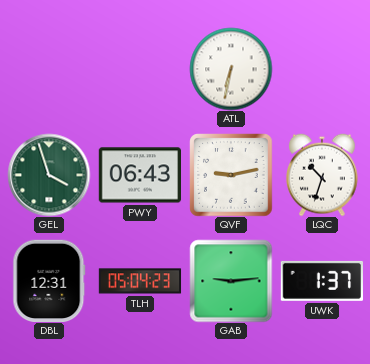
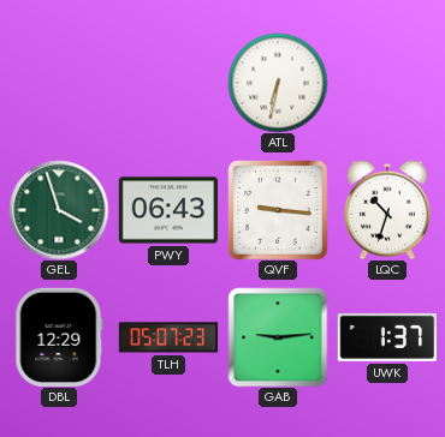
QVF: 9:13 -> 9:16 (278, 210)
DBL: 12:31 -> 12:29 (59, 336)
TLH: 05:04 -> 05:07 (168, 337)
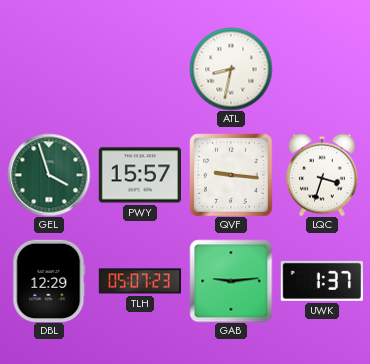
ATL: 6:32 -> 8:32 (231, 69)
PWY: 06:43 -> 15:57 (139, 175)
LQC: 10:33 -> 3:33 (323, 175)
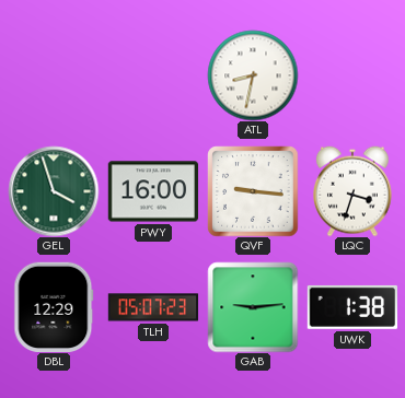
PWY: 15:57 -> 16:00 (152, 191)
UWK: 1:37 -> 1:38 (351, 307)
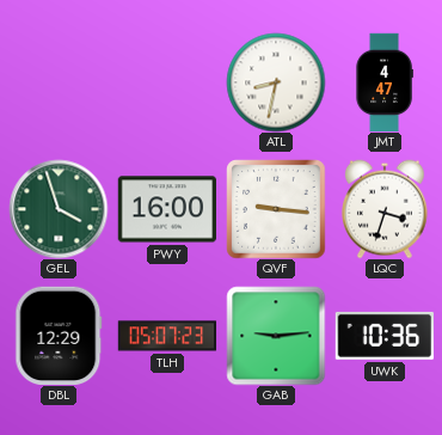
JMT: none -> 4:47 (385, 82)
UWK: 1:38 -> 10:36 (383, 336)
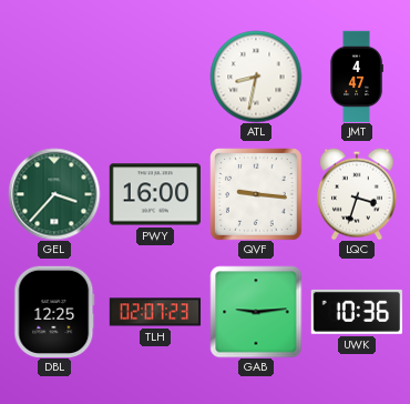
GEL: 3:57 -> 3:37 (54, 194)
DBL: 12:29 -> 12:25 (54, 311)
TLH: 05:07 -> 02:07 (155, 312)
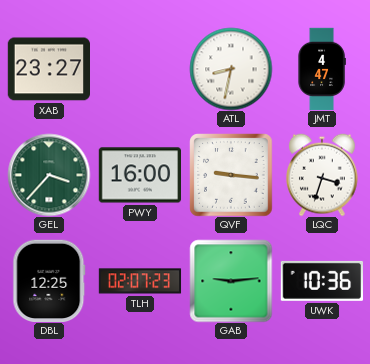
XAB: none -> 23:27 (48, 69)
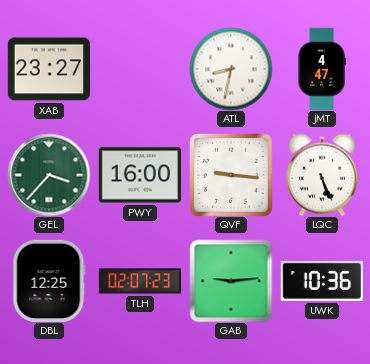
LQC: 3:33 -> 5:26 (323, 175)
